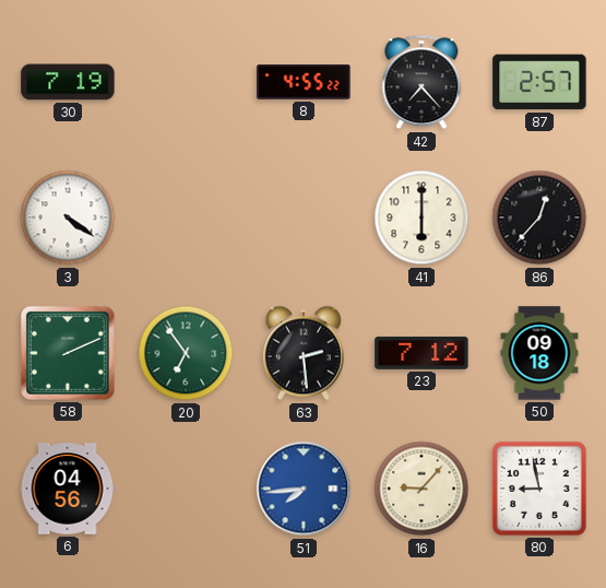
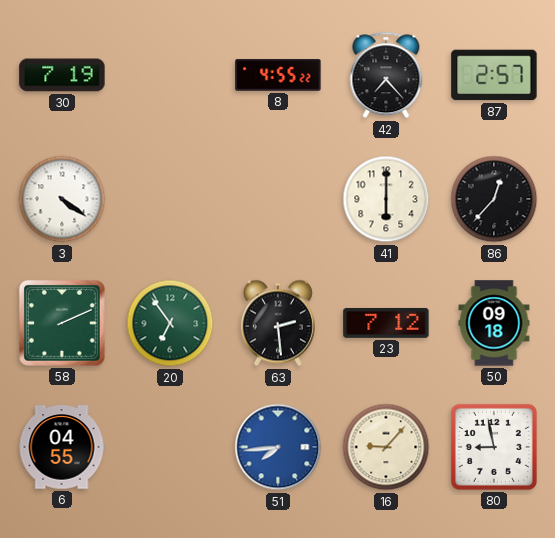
6: 04:56 -> 04:55 (62, 447)
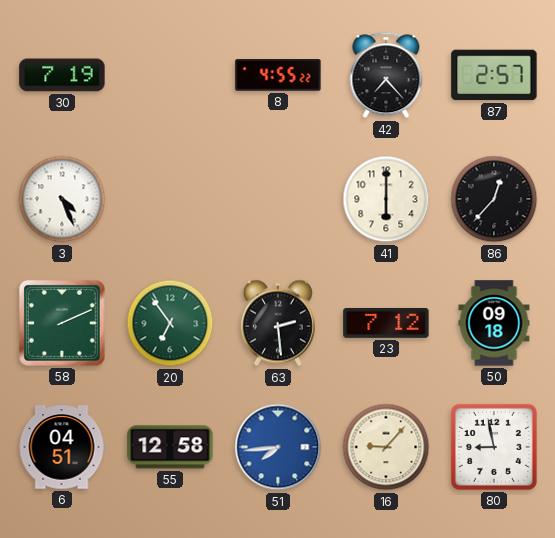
3: 4:21 -> 4:26 (62, 199)
6: 04:55 -> 04:51 (62, 447)
55: none -> 12:58 (170, 447)
